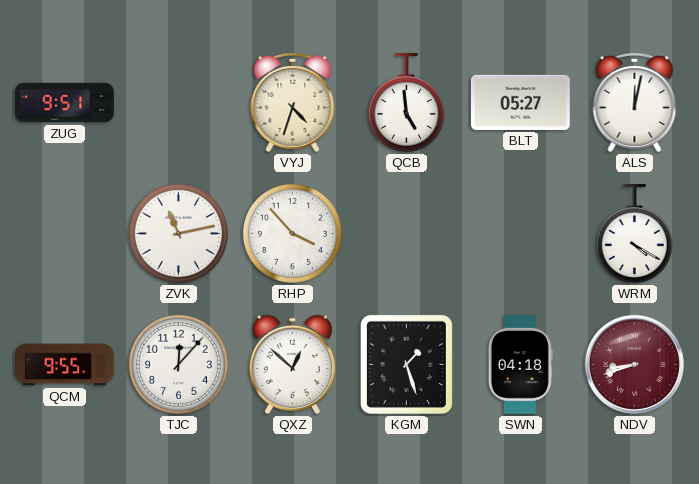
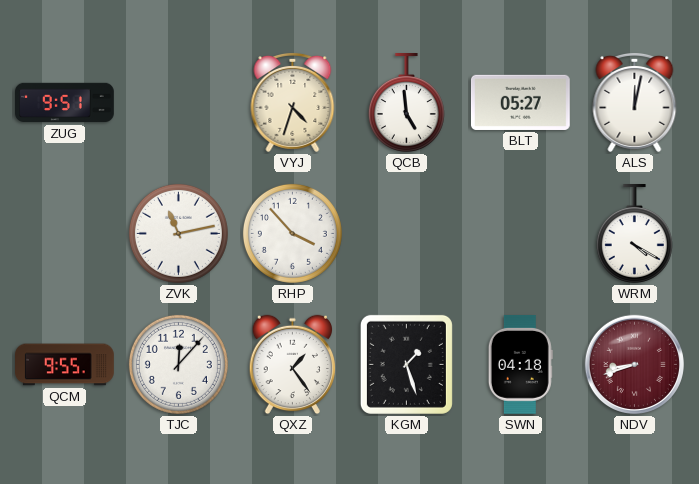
QXZ: 12:52 -> 1:24 (292, 365)
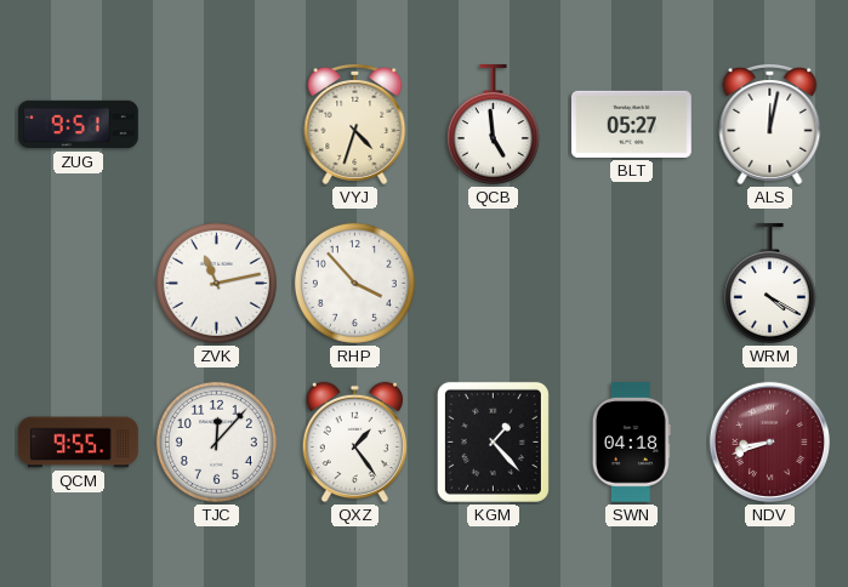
KGM: 1:27 -> 1:23 (493, 441)
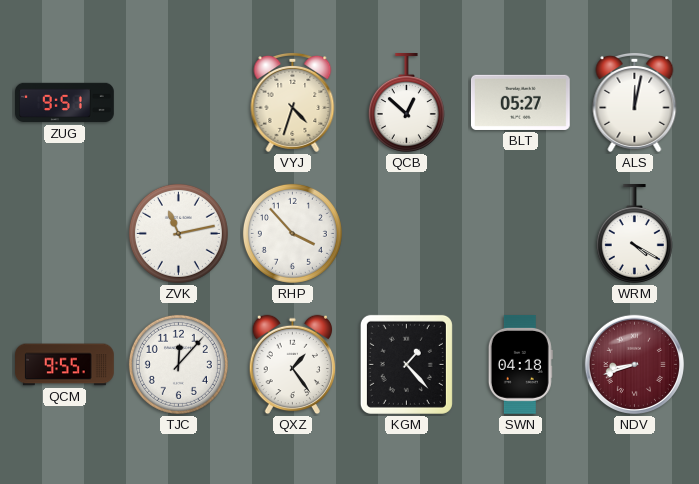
QCB: 4:59 -> 12:52 (406, 103)
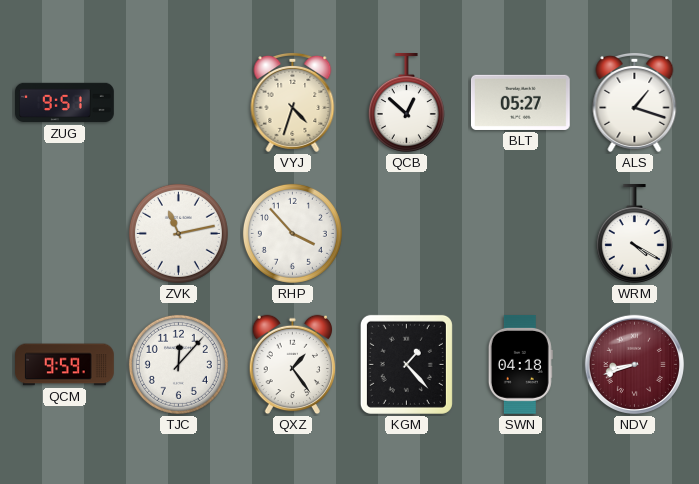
ALS: 12:02 -> 1:18 (635, 102)
QCM: 9:55 -> 9:59 (65, 365)
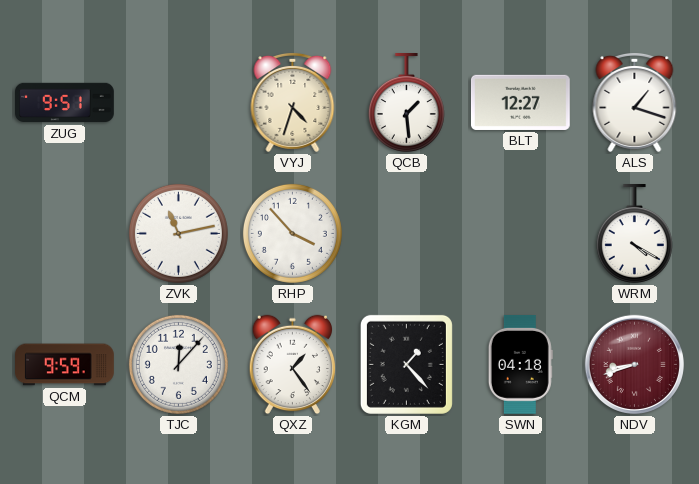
QCB: 12:52 -> 1:29 (406, 103)
BLT: 05:27 -> 12:27 (520, 102)
